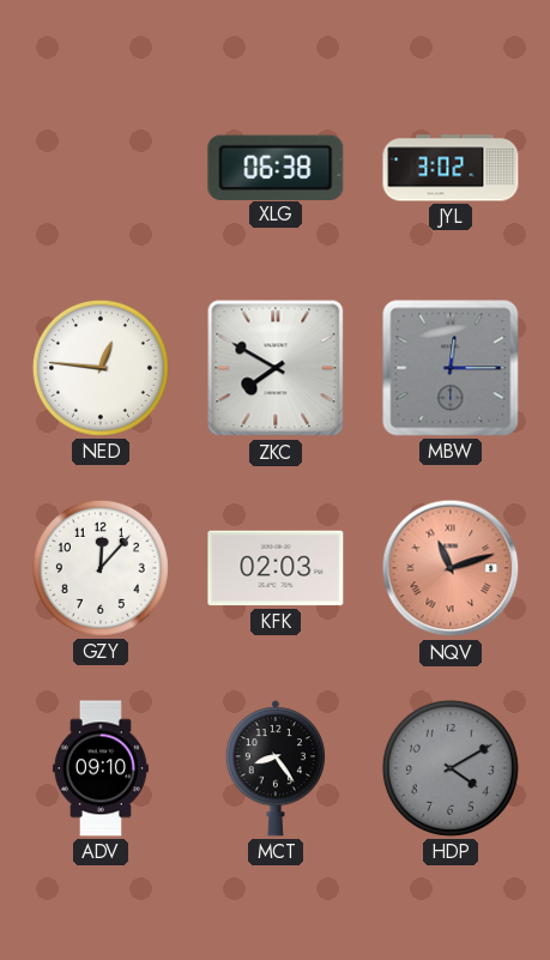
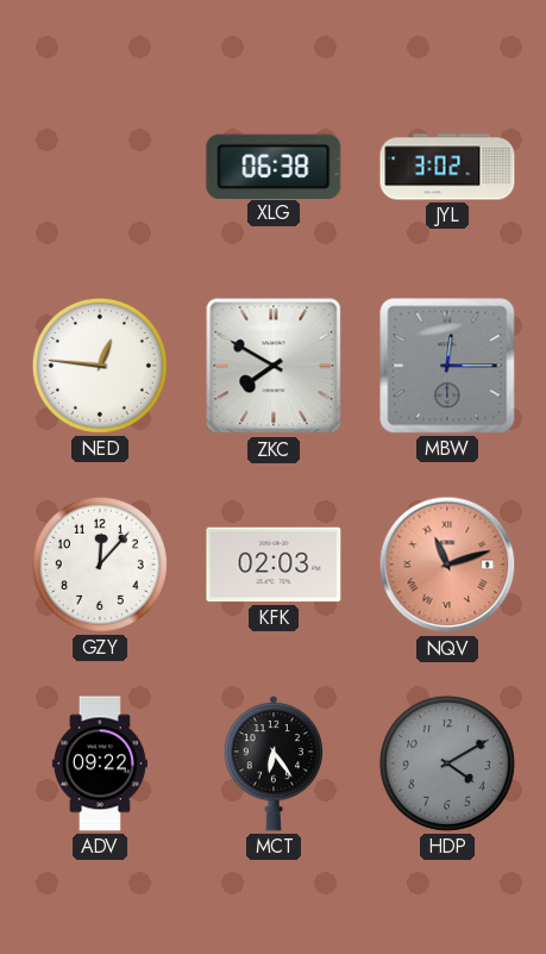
ADV: 09:10 -> 09:22 (100, 763)
MCT: 8:24 -> 6:24 (272, 763)
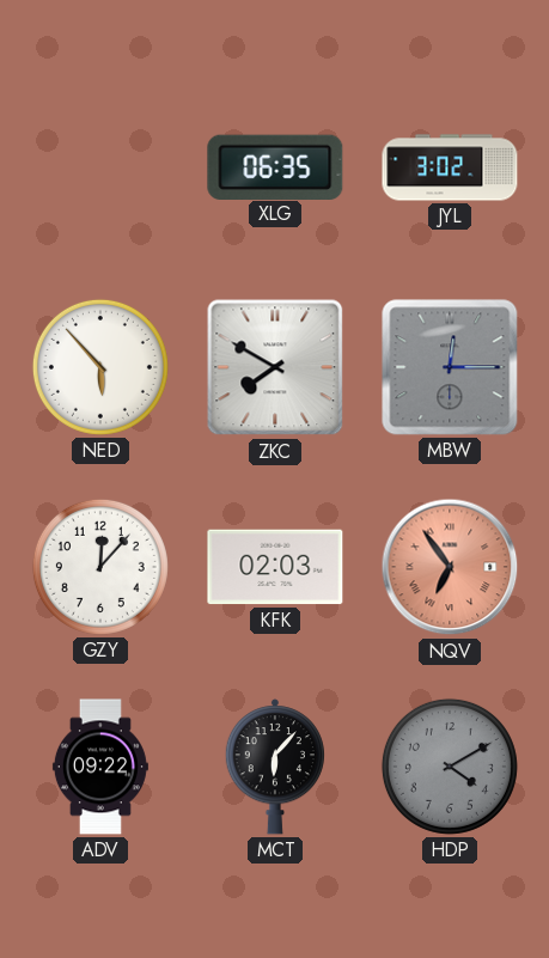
XLG: 06:38 -> 06:35 (275, 166)
NED: 12:46 -> 5:53 (100, 367)
NQV: 11:12 -> 6:54 (450, 567)
MCT: 6:24 -> 6:07 (274, 767)
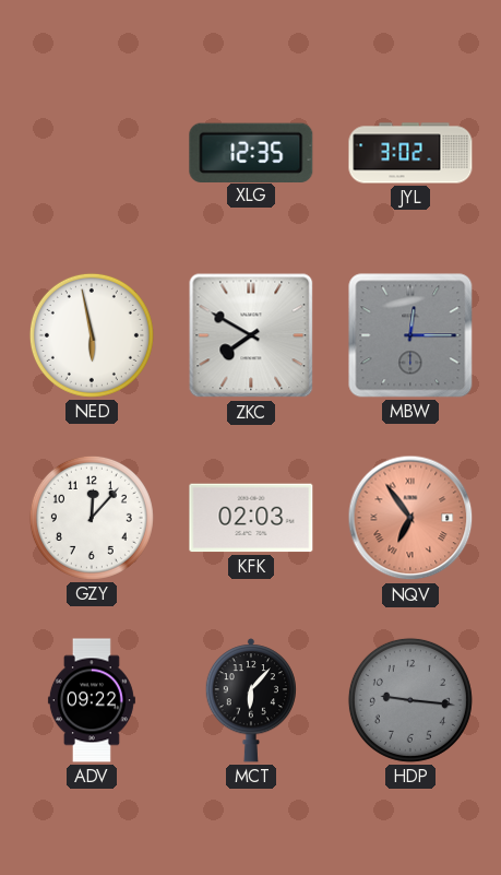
XLG: 06:35 -> 12:35 (251, 152)
NED: 5:53 -> 5:58 (92, 335)
HDP: 4:10 -> 9:16 (410, 700)
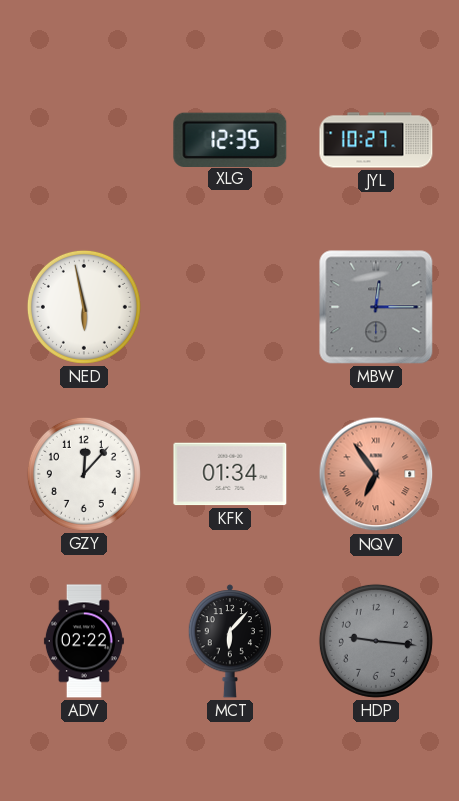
JYL: 3:02 -> 10:27 (376, 140)
ZKC: 7:50 -> none (251, 335)
KFK: 02:03 -> 01:34 (230, 474)
ADV: 09:22 -> 02:22 (84, 641)
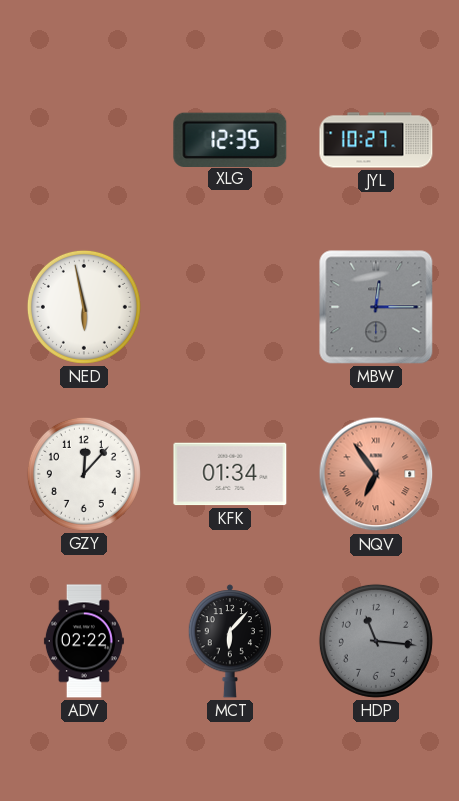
HDP: 9:16 -> 11:16 (376, 641)
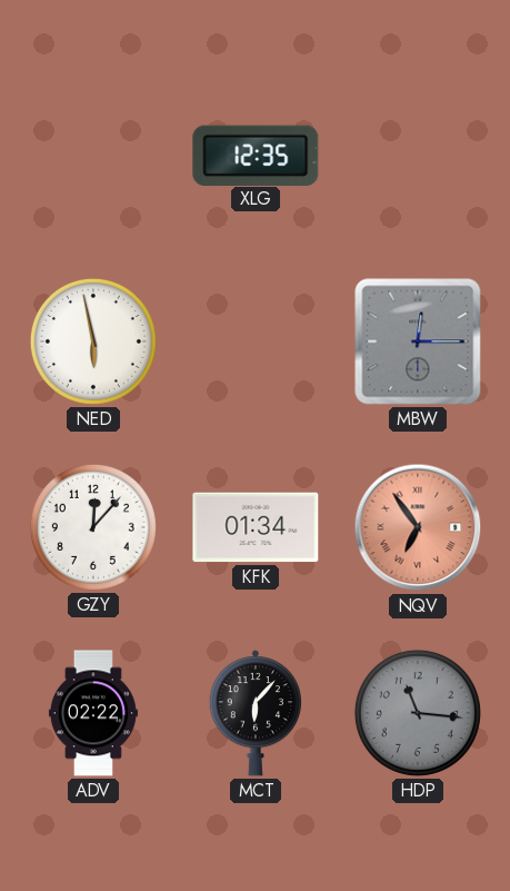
JYL: 10:27 -> none (376, 140)
